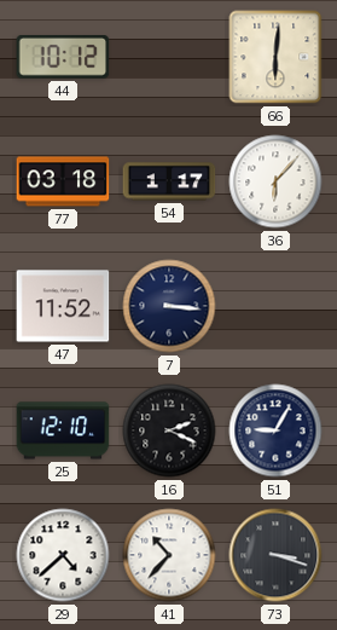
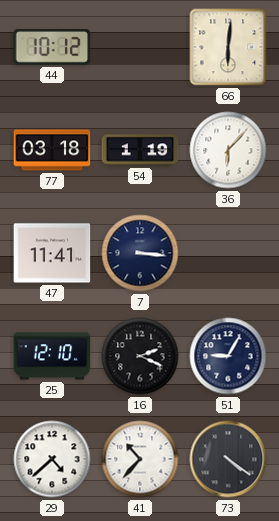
54: 1:17 -> 1:19 (140, 150)
47: 11:52 -> 11:41 (52, 253)
73: 3:18 -> 4:21 (228, 459)
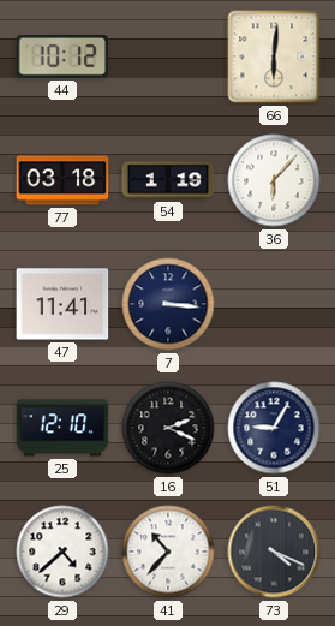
73: 4:21 -> 4:19 (274, 552)
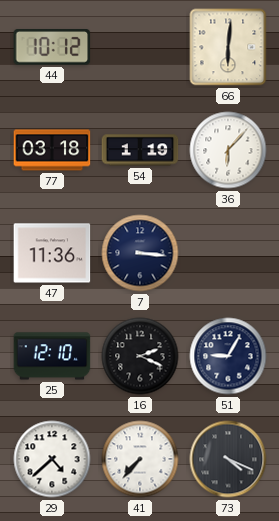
47: 11:41 -> 11:36 (52, 253)
41: 10:37 -> 7:37 (140, 459)
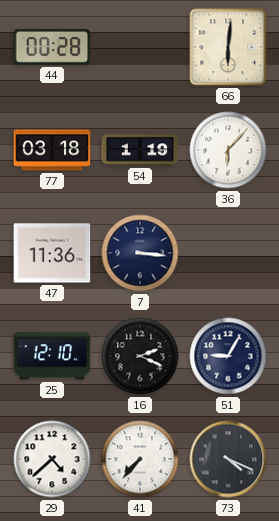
44: 10:12 -> 00:28 (52, 47)
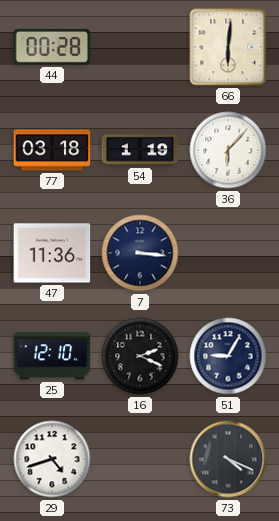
29: 4:38 -> 4:42 (52, 459)
41: 7:37 -> none (140, 459)
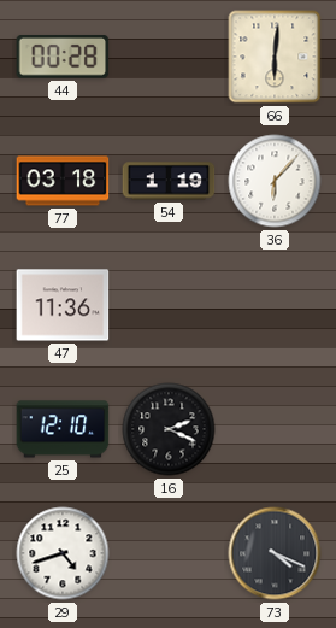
7: 3:16 -> none (140, 253)
51: 9:05 -> none (228, 356)
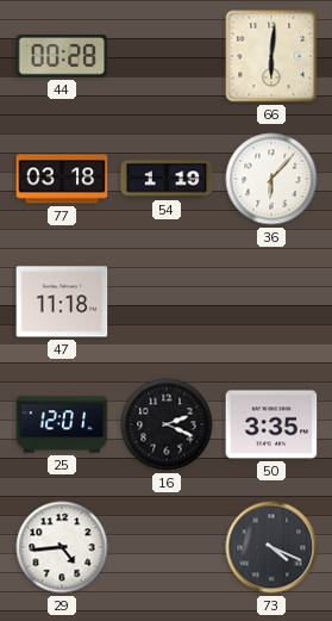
47: 11:36 -> 11:18 (62, 302)
25: 12:10 -> 12:01 (62, 424)
50: none -> 3:35 (271, 424)
29: 4:42 -> 4:44 (62, 547)
